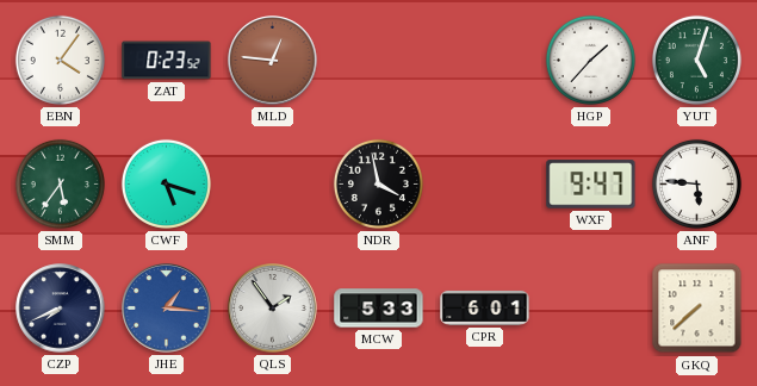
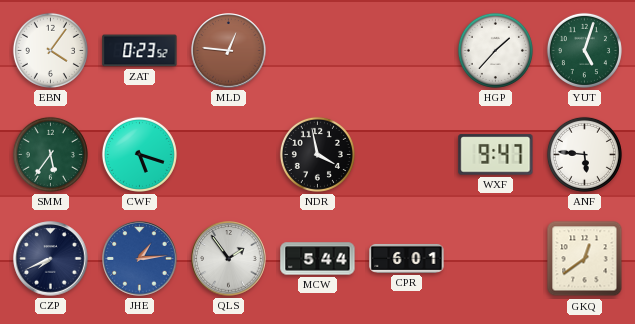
JHE: 1:16 -> 1:14 (140, 259)
MCW: 5:33 -> 5:44 (318, 259)
GKQ: 7:38 -> 12:39 (585, 259)
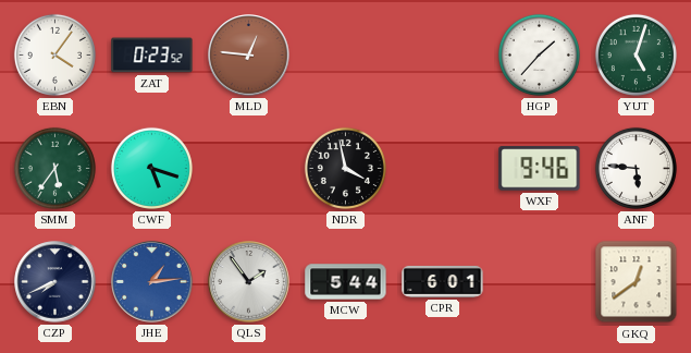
WXF: 9:47 -> 9:46 (540, 169)
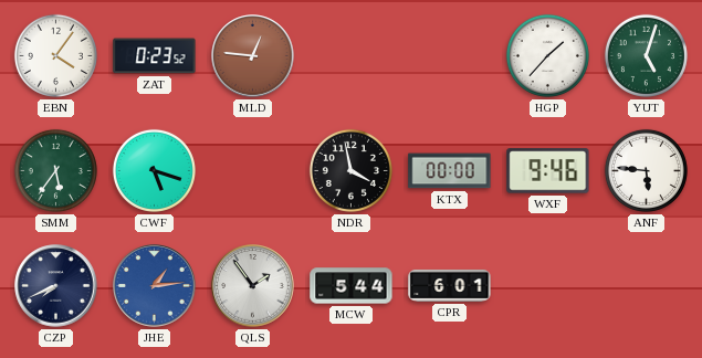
KTX: none -> 00:00 (450, 171)
GKQ: 12:39 -> none (637, 282)
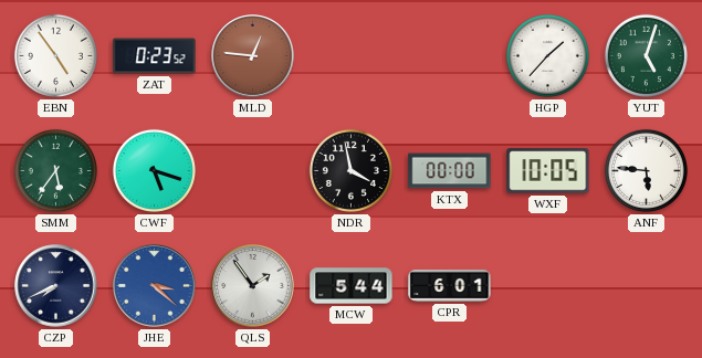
EBN: 4:06 -> 4:54 (55, 55)
WXF: 9:46 -> 10:05 (548, 171)
JHE: 1:14 -> 3:22 (155, 286)
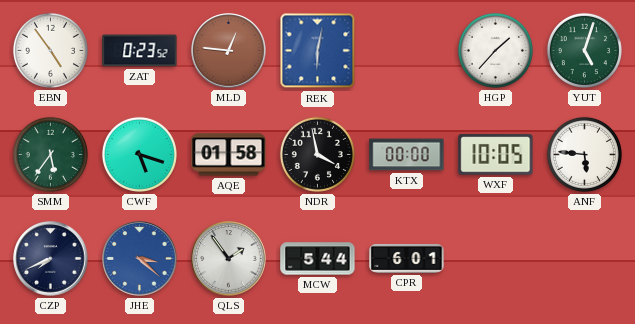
REK: none -> 6:02 (318, 51)
AQE: none -> 01:58 (229, 155)
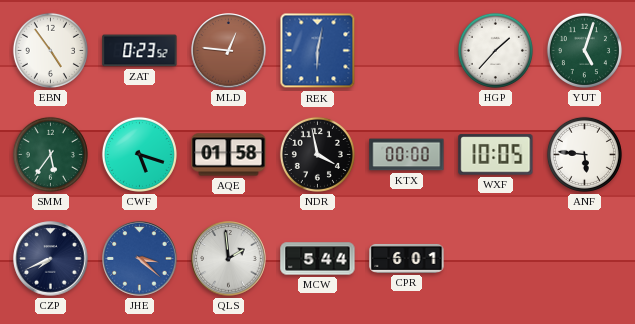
QLS: 1:54 -> 1:59 (229, 259)
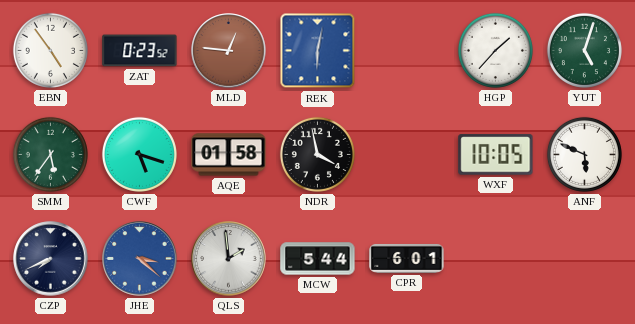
KTX: 00:00 -> none (407, 155)
ANF: 5:46 -> 5:49 (584, 154)
